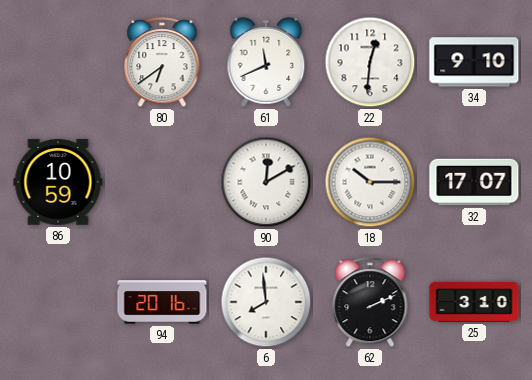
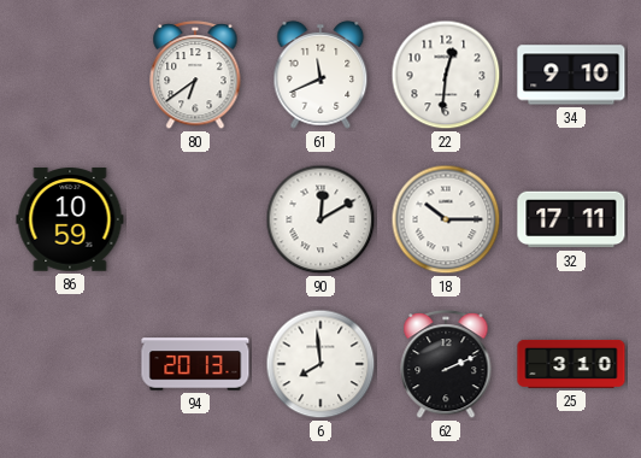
32: 17:07 -> 17:11 (571, 219)
94: 20:16 -> 20:13 (195, 364)
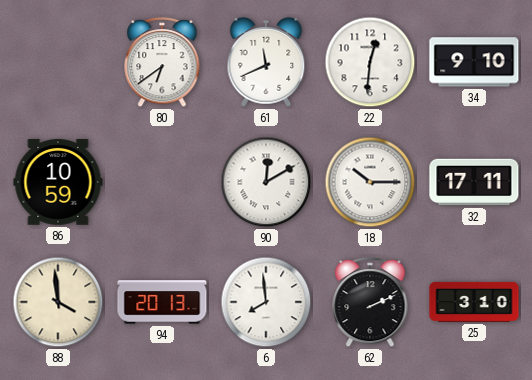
88: none -> 3:59 (58, 302)
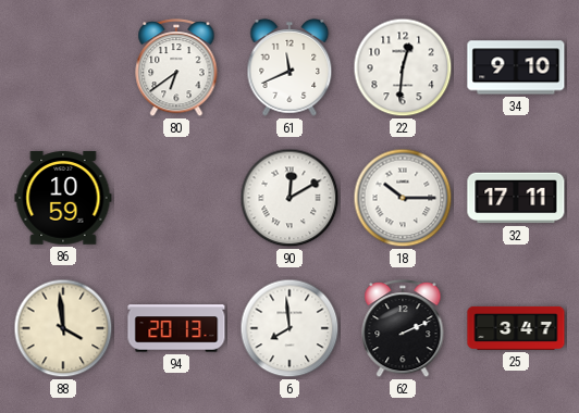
25: 3:10 -> 3:47 (516, 328)
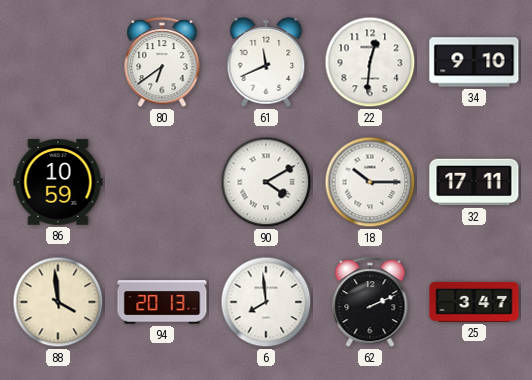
90: 12:10 -> 4:10 (266, 182)
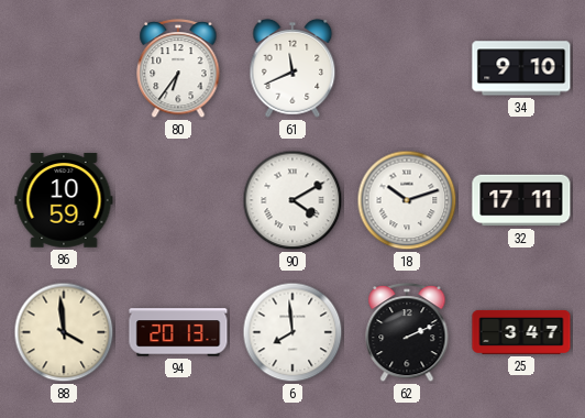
80: 6:39 -> 6:36 (178, 69)
22: 12:31 -> none (370, 62)
18: 10:15 -> 10:12 (407, 200)
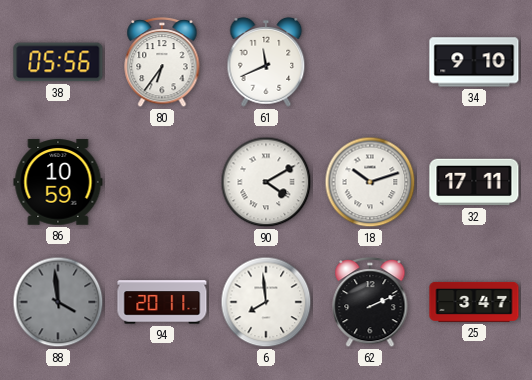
38: none -> 05:56 (58, 62)
88 dial: cream -> grey (58, 302)
94: 20:13 -> 20:11 (162, 302)
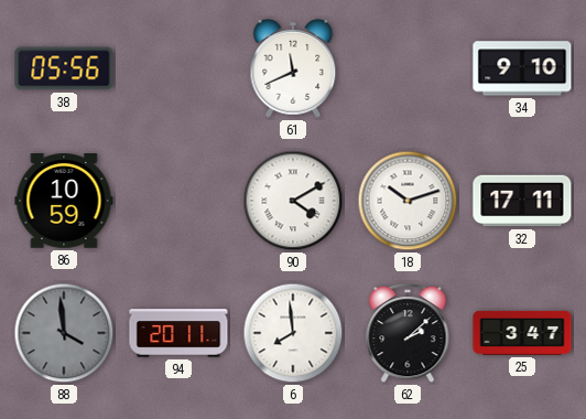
80: 6:36 -> none (162, 63)
62: 2:11 -> 2:08 (408, 334)
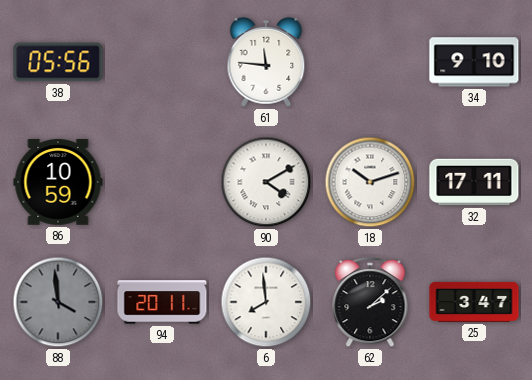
61: 11:41 -> 11:46 (266, 62)
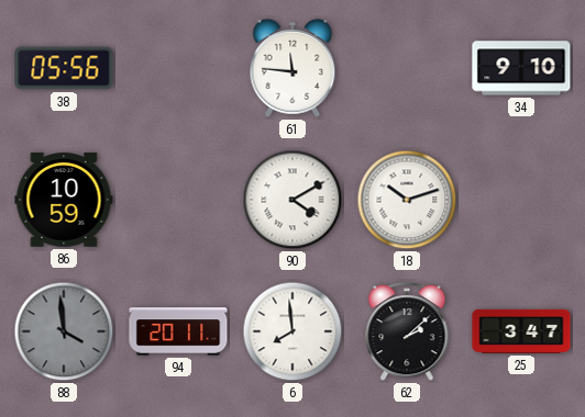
32: 17:11 -> none (474, 182)
